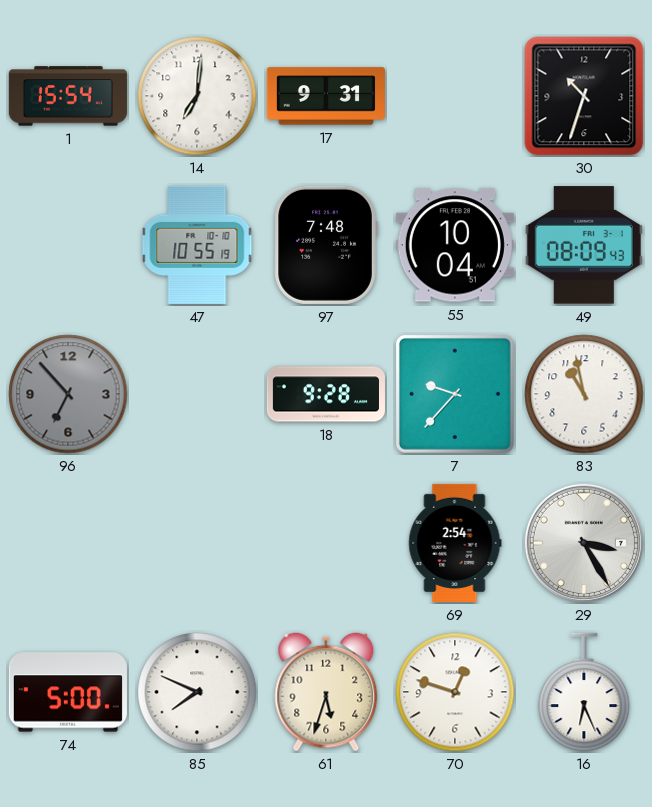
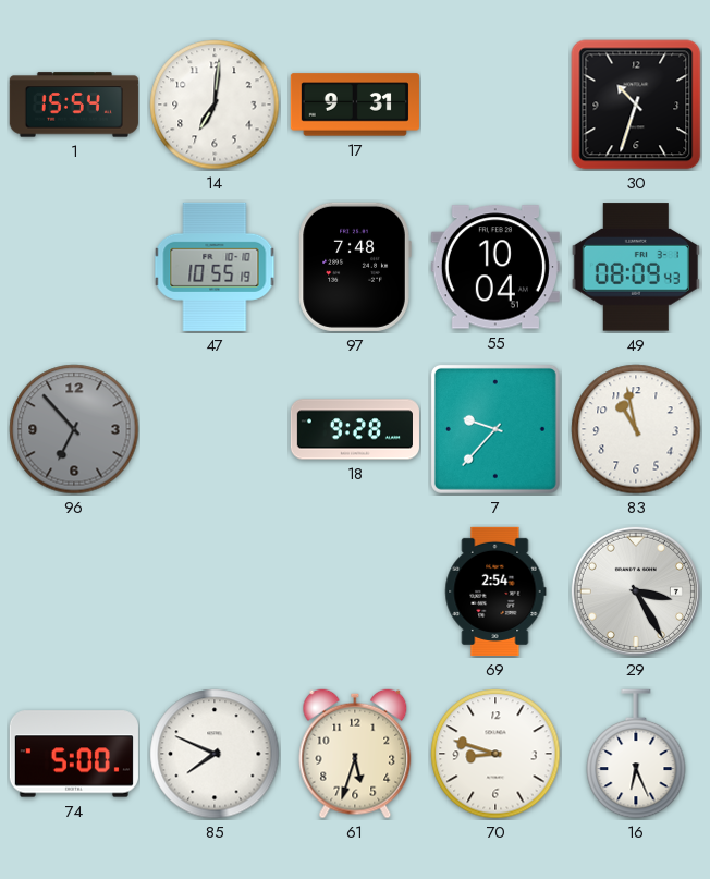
70: 12:48 -> 8:48 (495, 754)
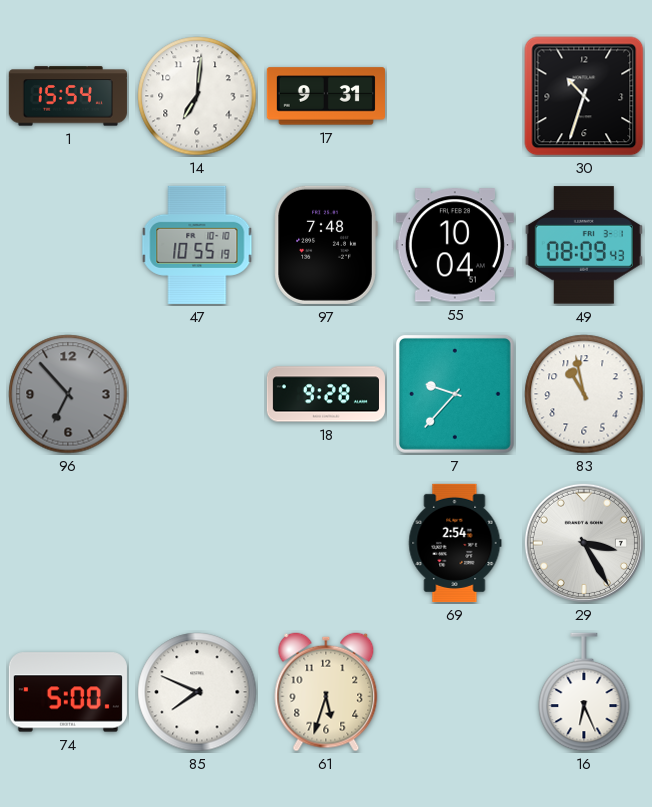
70: 8:48 -> none (495, 754)
